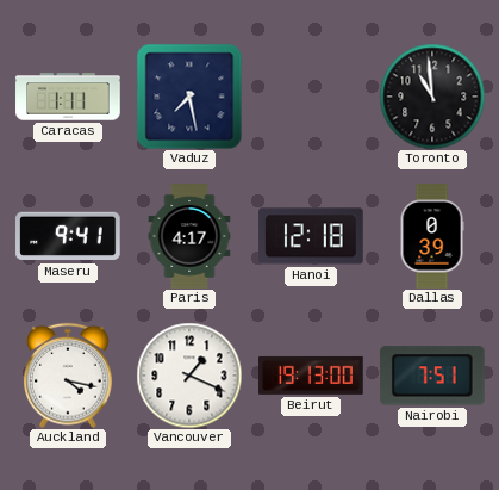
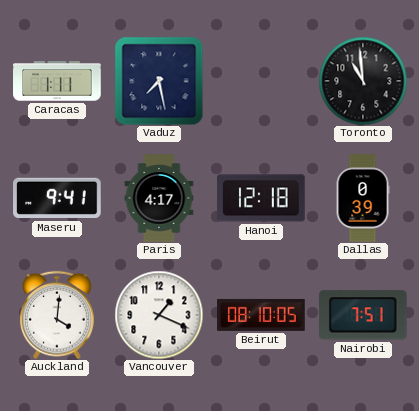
Auckland: 4:17 -> 4:01 (57, 315)
Beirut: 19:13 -> 08:10 (261, 315)
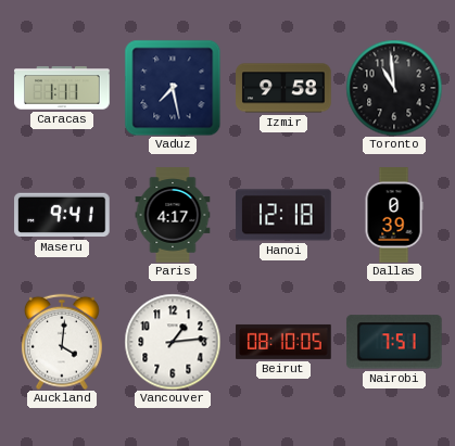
Izmir: none -> 9:58 (283, 88)
Vancouver: 1:19 -> 1:14 (173, 342)
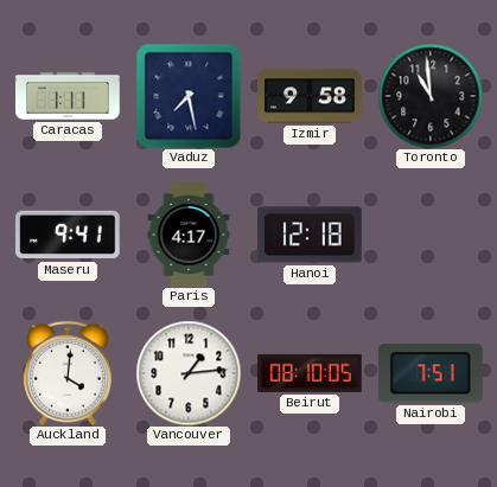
Dallas: 0:39 -> none (394, 215)
